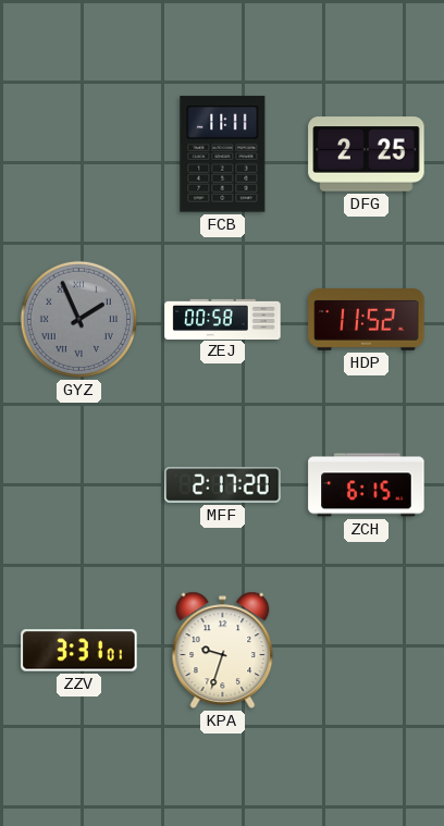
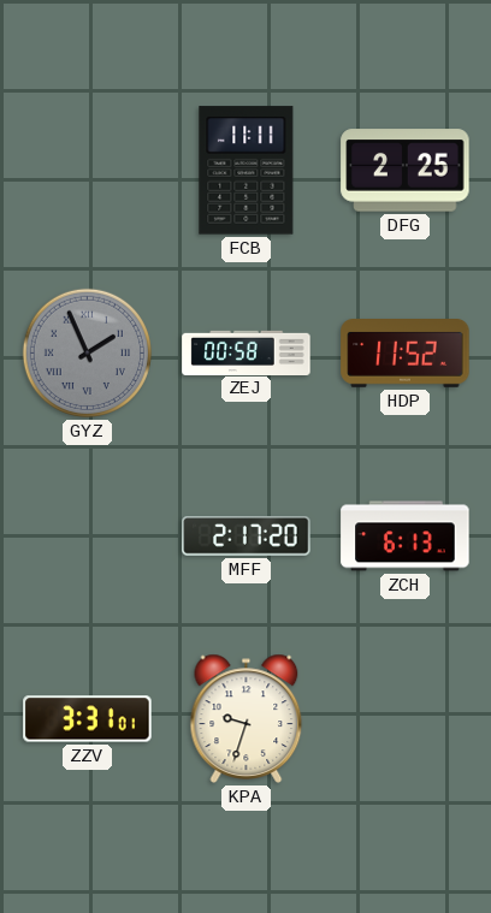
ZCH: 6:15 -> 6:13 (406, 536)
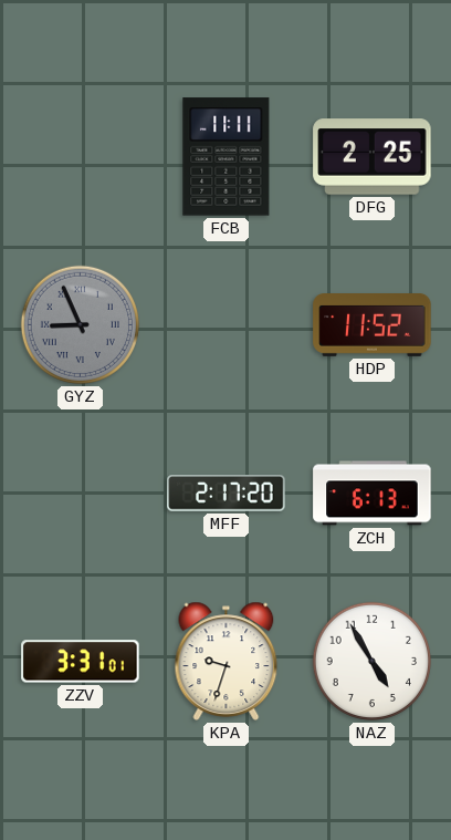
GYZ: 1:56 -> 8:56 (80, 324)
ZEJ: 00:58 -> none (247, 352)
NAZ: none -> 4:55 (371, 661)
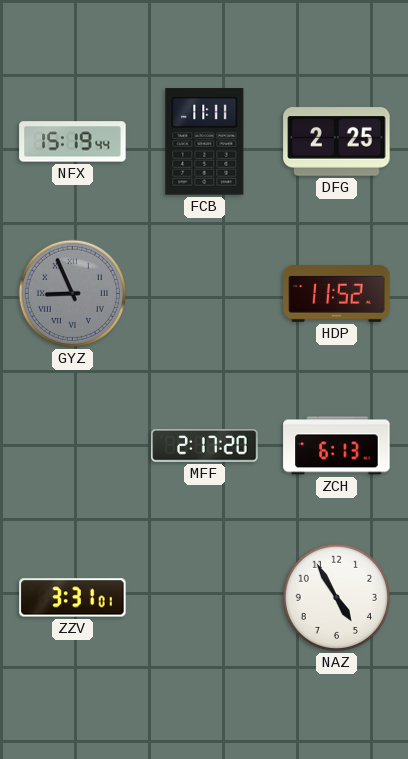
NFX: none -> 15:19 (73, 142)
KPA: 9:33 -> none (227, 661)
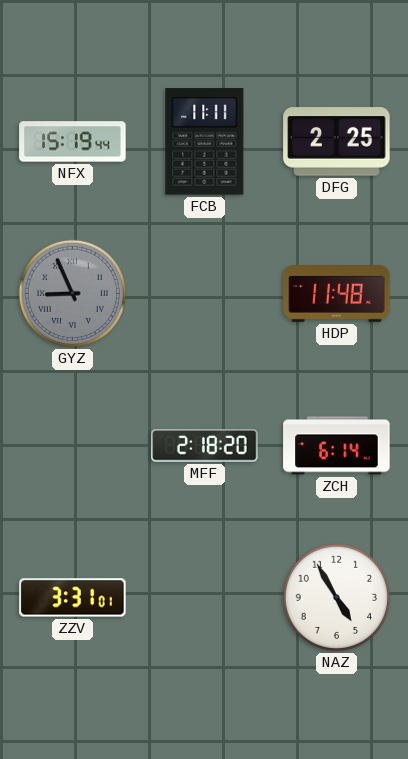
HDP: 11:52 -> 11:48 (337, 294)
MFF: 2:17 -> 2:18 (205, 446)
ZCH: 6:13 -> 6:14 (337, 446)
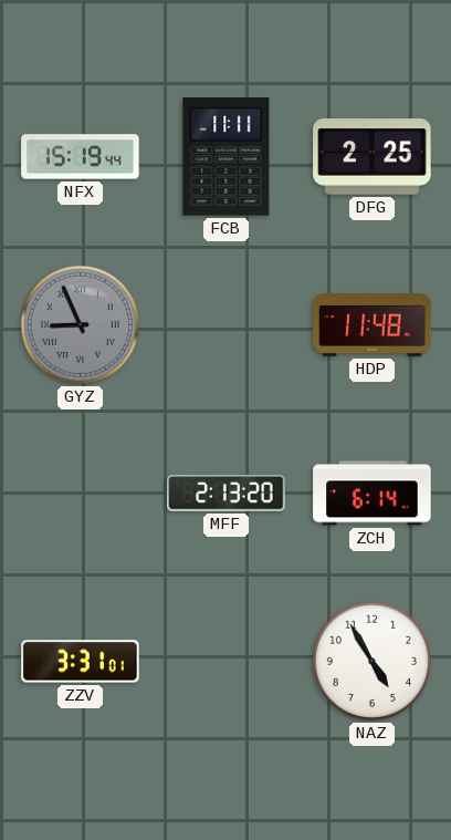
MFF: 2:18 -> 2:13 (227, 494)
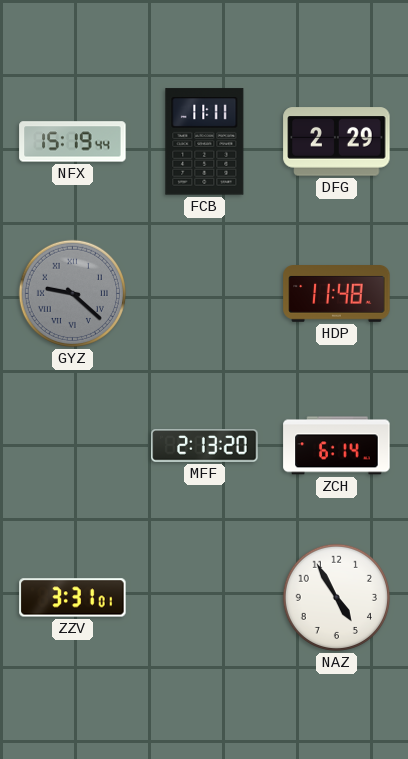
DFG: 2:25 -> 2:29 (337, 142)
GYZ: 8:56 -> 9:22 (72, 293)
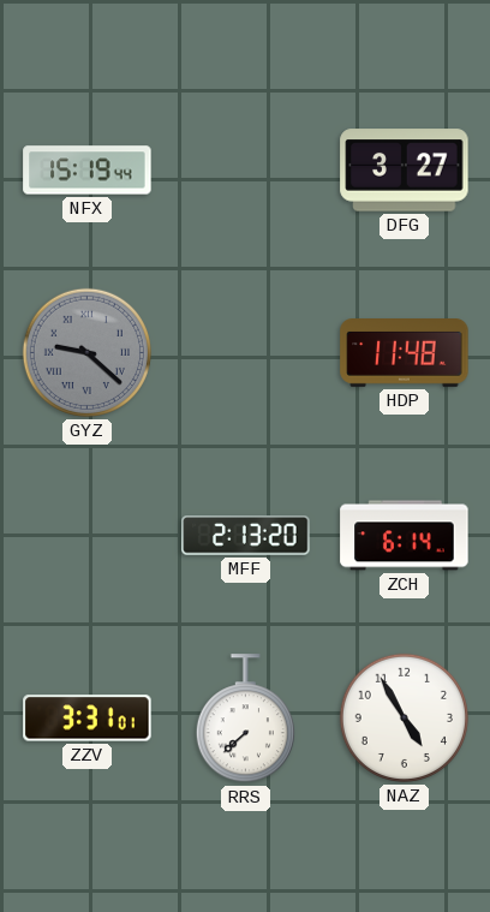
FCB: 11:11 -> none (205, 142)
DFG: 2:29 -> 3:27 (405, 171)
RRS: none -> 7:38 (245, 719)
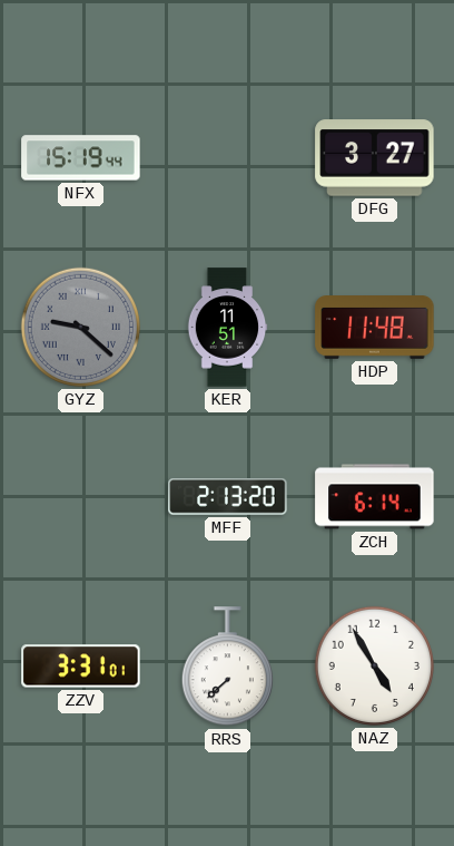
KER: none -> 11:51 (227, 328)
